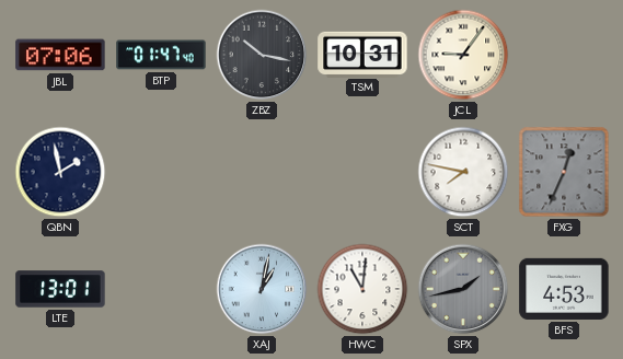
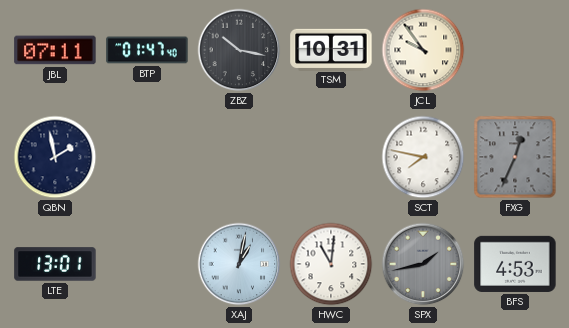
JBL: 07:06 -> 07:11 (55, 50)
JCL: 9:06 -> 9:54 (423, 50)
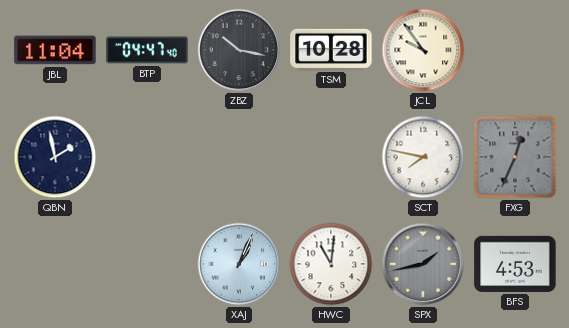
JBL: 07:11 -> 11:04 (55, 50)
BTP: 01:47 -> 04:47 (147, 50)
TSM: 10:31 -> 10:28 (331, 49)
LTE: 13:01 -> none (55, 264)
XAJ: 1:02 -> 1:04 (239, 264)
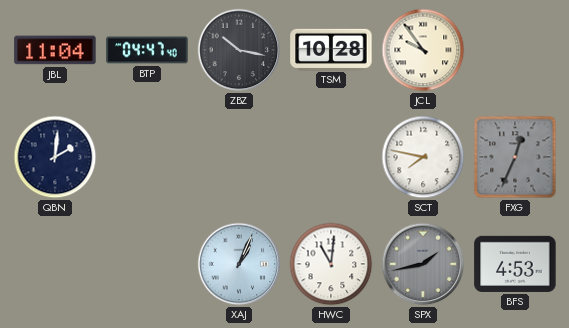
QBN: 1:58 -> 2:01 (55, 157)
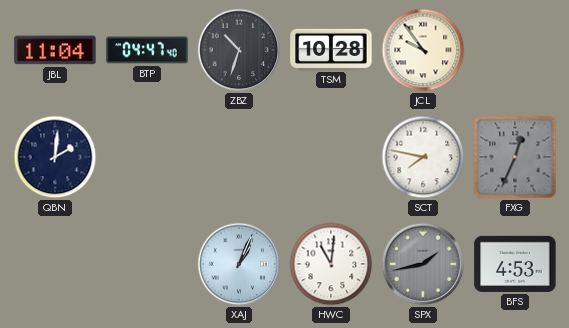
ZBZ: 10:17 -> 10:33 (239, 50)
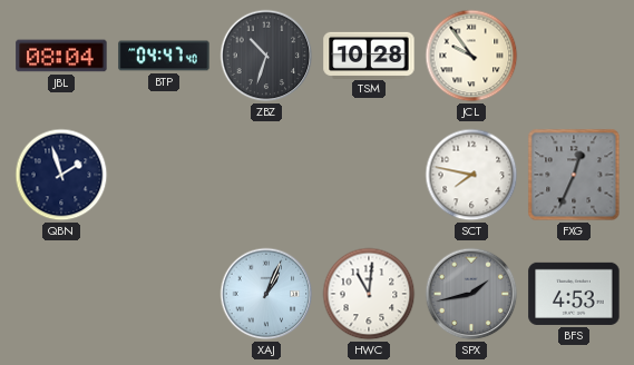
JBL: 11:04 -> 08:04 (61, 56)
QBN: 2:01 -> 1:57 (61, 175)
